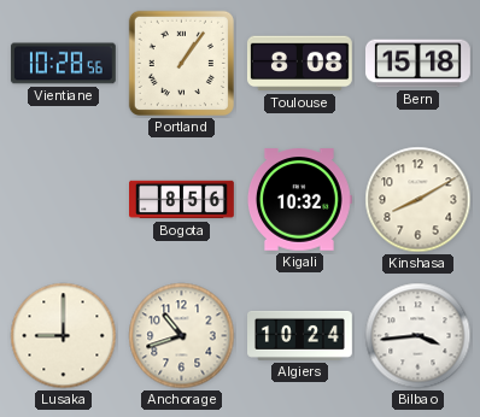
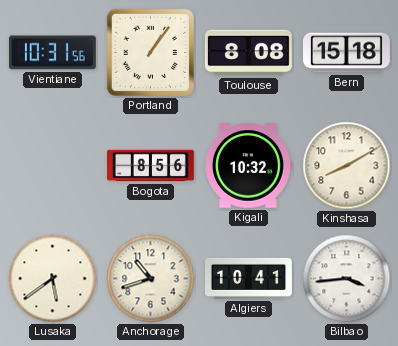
Vientiane: 10:28 -> 10:31 (52, 53)
Lusaka: 9:00 -> 5:39 (53, 279)
Algiers: 10:24 -> 10:41 (249, 278)
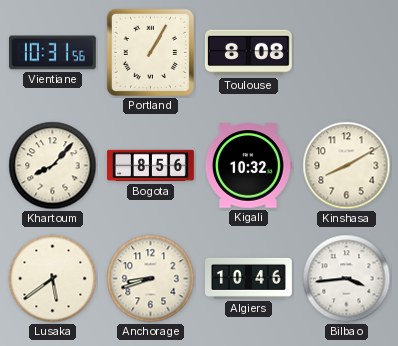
Portland: 1:06 -> 1:05 (150, 52)
Bern: 15:18 -> none (347, 53)
Khartoum: none -> 8:07 (53, 166)
Anchorage: 10:42 -> 8:42 (151, 279)
Algiers: 10:41 -> 10:46 (249, 278)
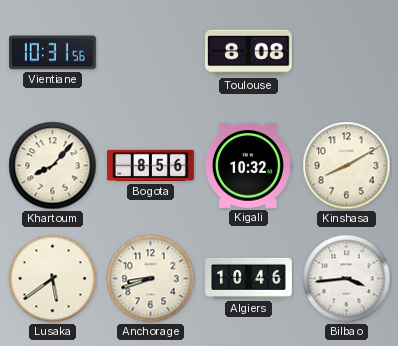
Portland: 1:05 -> none (150, 52)
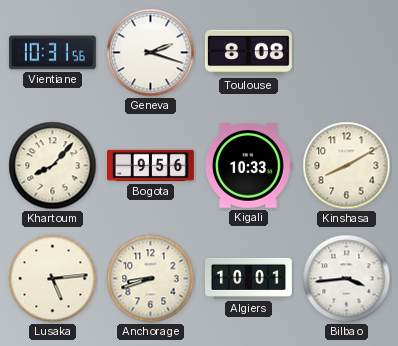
Geneva: none -> 2:18 (151, 53)
Bogota: 8:56 -> 9:56 (151, 166)
Kigali: 10:32 -> 10:33 (248, 166)
Lusaka: 5:39 -> 5:14 (53, 279)
Algiers: 10:46 -> 10:01 (249, 278)
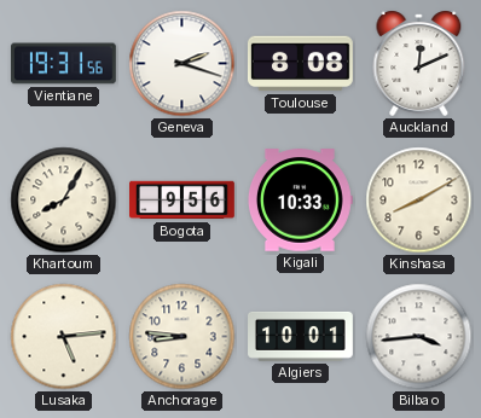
Vientiane: 10:31 -> 19:31 (63, 64)
Auckland: none -> 12:11 (419, 63)
Khartoum: 8:07 -> 8:05 (64, 201)
Anchorage: 8:42 -> 8:46 (182, 337)
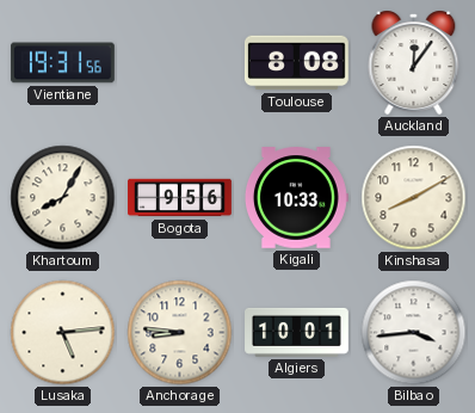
Geneva: 2:18 -> none (182, 64)
Auckland: 12:11 -> 12:06 (414, 62)
